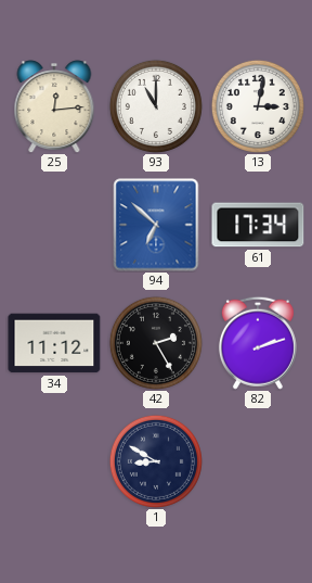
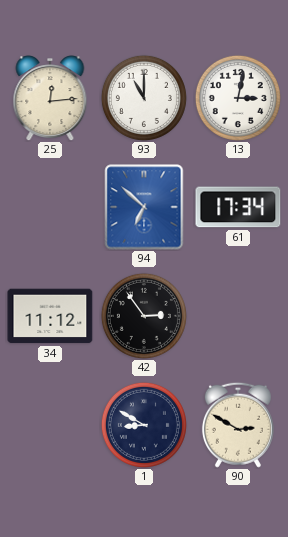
42: 2:25 -> 2:54 (144, 316)
82: 2:12 -> none (258, 343)
90: none -> 2:50 (238, 425)
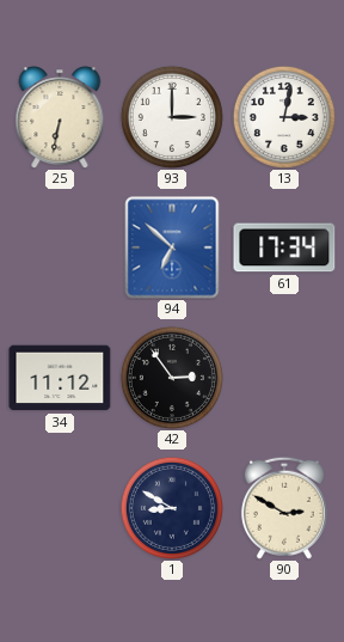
25: 12:14 -> 6:32 (60, 117)
93: 11:00 -> 3:00 (172, 117)
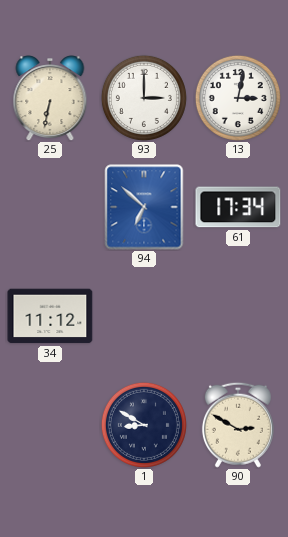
42: 2:54 -> none (172, 378)
